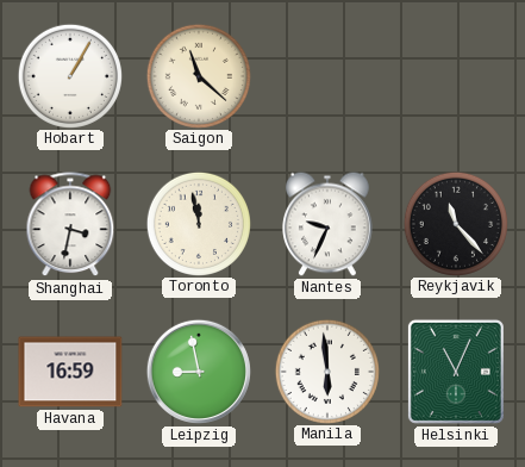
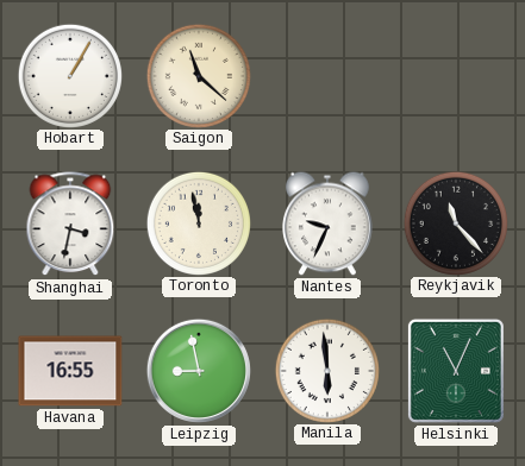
Havana: 16:59 -> 16:55 (70, 371)
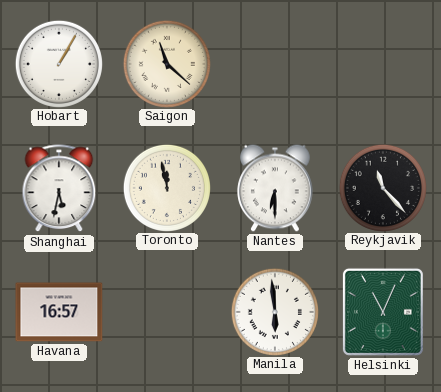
Shanghai: 3:32 -> 5:32 (59, 189)
Nantes: 9:34 -> 6:30 (275, 188)
Havana: 16:55 -> 16:57 (59, 312)
Leipzig: 8:58 -> none (199, 371)
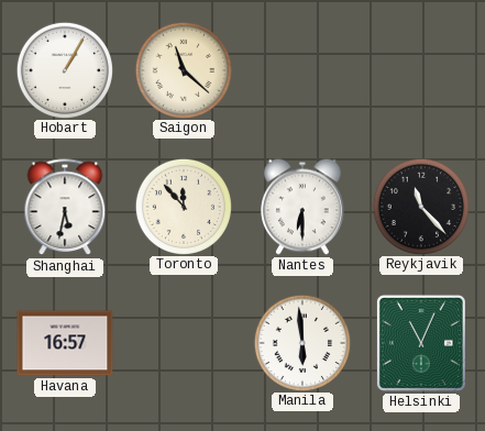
Toronto: 11:58 -> 11:53 (183, 206)
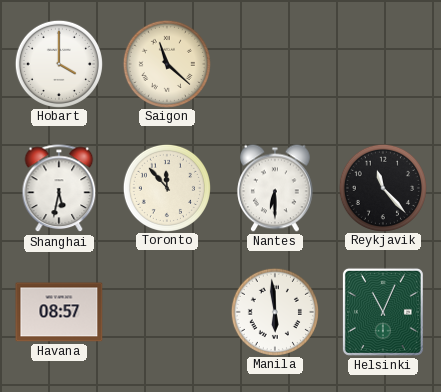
Hobart: 1:05 -> 4:00 (58, 63)
Havana: 16:57 -> 08:57 (59, 312)
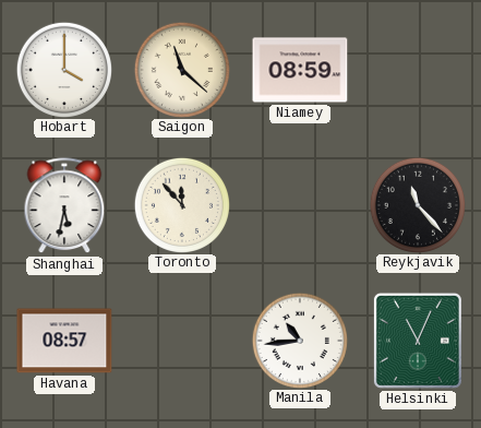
Niamey: none -> 08:59 (300, 70)
Nantes: 6:30 -> none (275, 188)
Manila: 5:59 -> 10:44 (299, 340)
